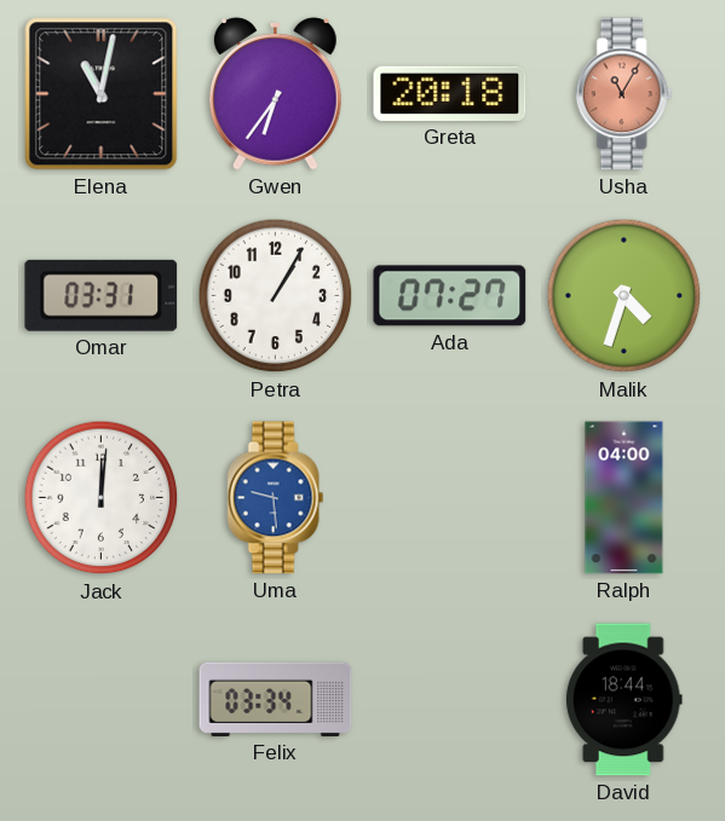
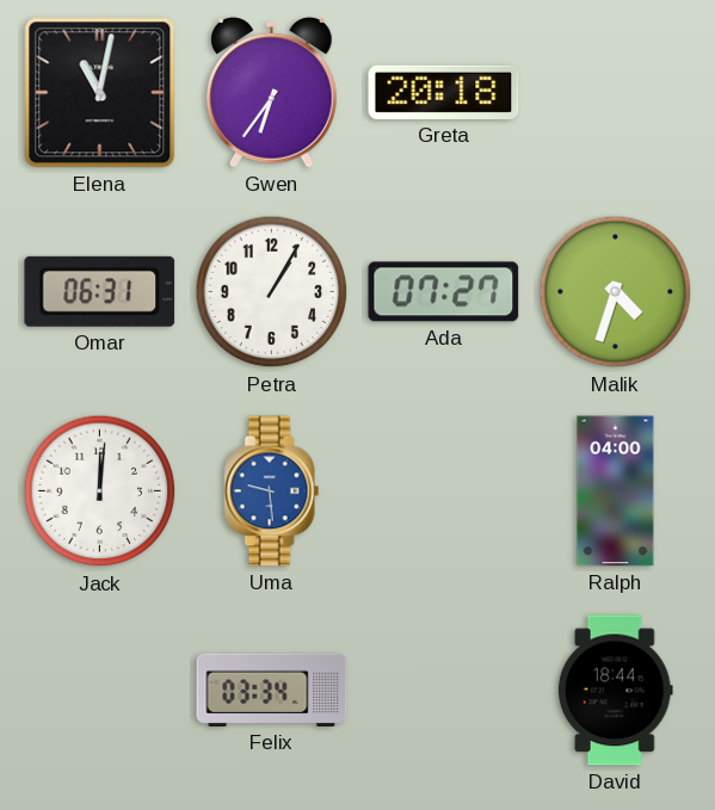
Usha: 11:05 -> none (625, 94)
Omar: 03:31 -> 06:31 (100, 291)
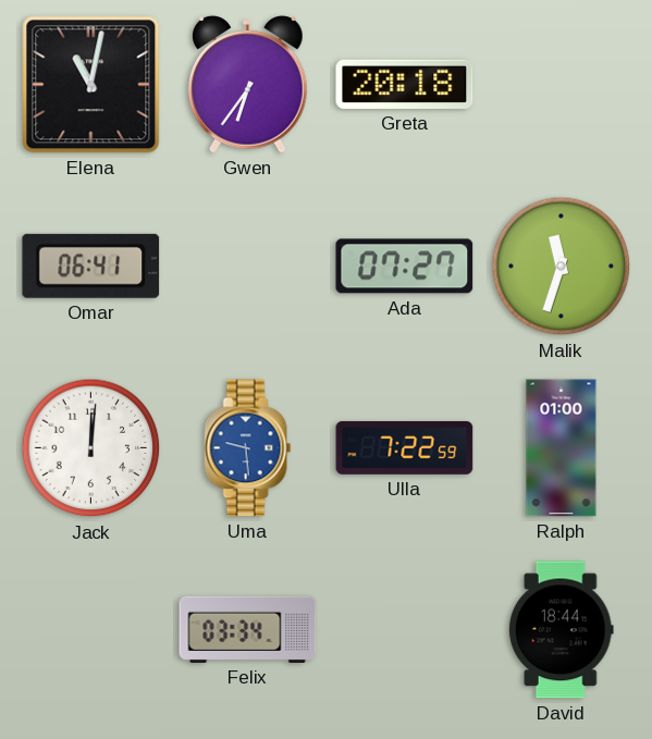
Omar: 06:31 -> 06:41 (91, 266)
Petra: 1:05 -> none (272, 292)
Malik: 4:33 -> 11:33 (562, 267)
Ulla: none -> 7:22 (405, 447)
Ralph: 04:00 -> 01:00 (562, 448)
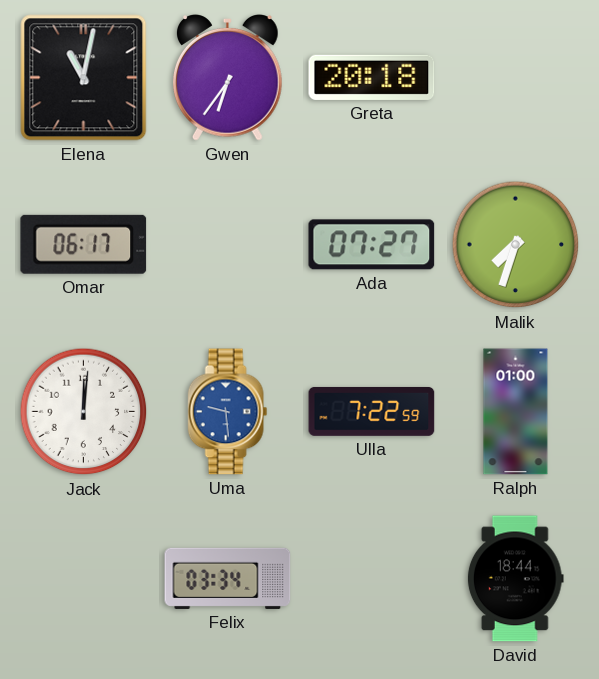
Omar: 06:41 -> 06:17 (84, 244)
Malik: 11:33 -> 7:33 (516, 245)
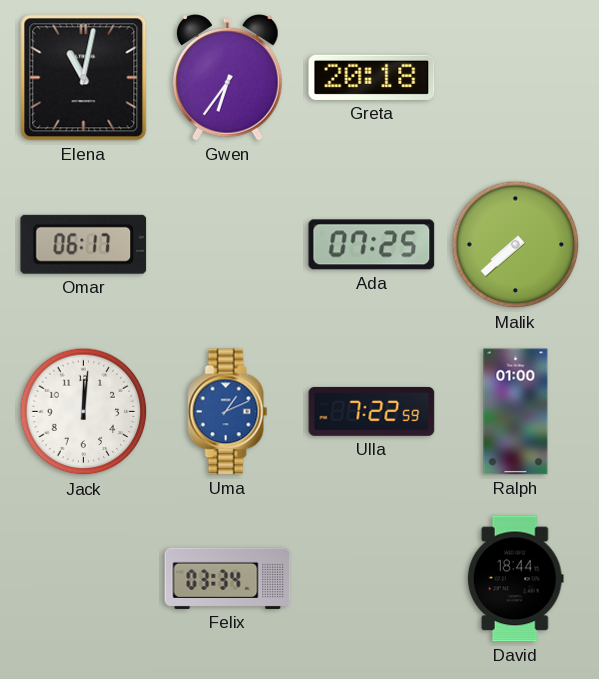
Ada: 07:27 -> 07:25 (372, 245)
Malik: 7:33 -> 7:38 (516, 245)
Uma: 9:29 -> 1:11 (228, 412)
